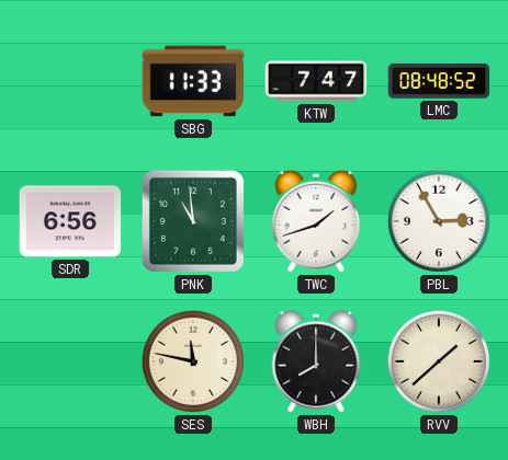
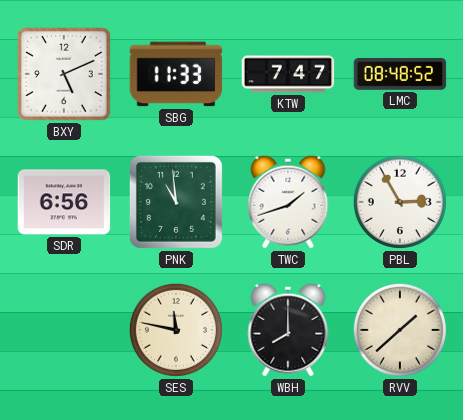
BXY: none -> 5:11 (64, 74)
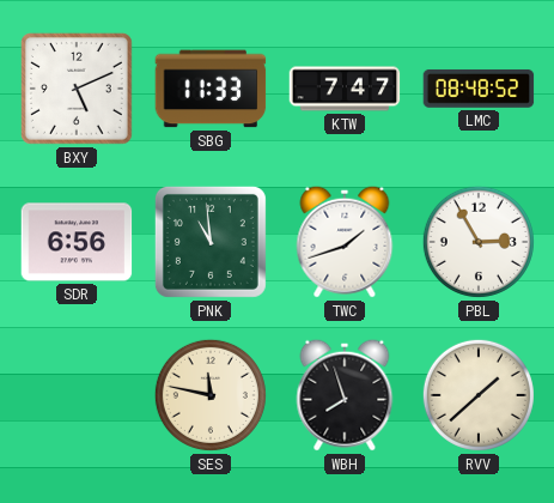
WBH: 8:00 -> 7:57 (345, 395)
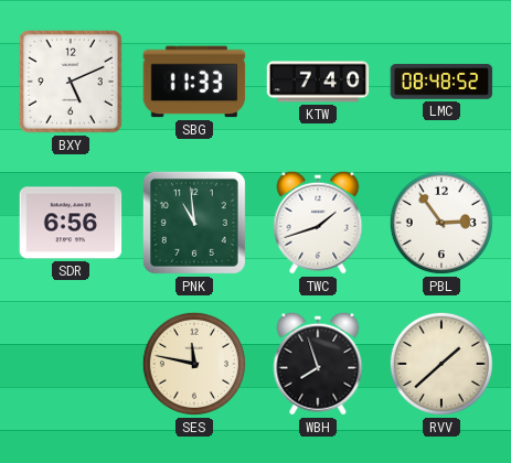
KTW: 7:47 -> 7:40 (318, 82)
PBL: 2:55 -> 2:54 (441, 223)
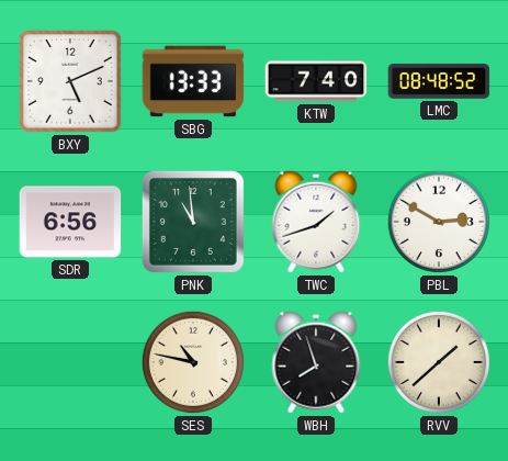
SBG: 11:33 -> 13:33 (193, 81)
PBL: 2:54 -> 2:50 (439, 222)
SES: 11:47 -> 10:47 (193, 362)
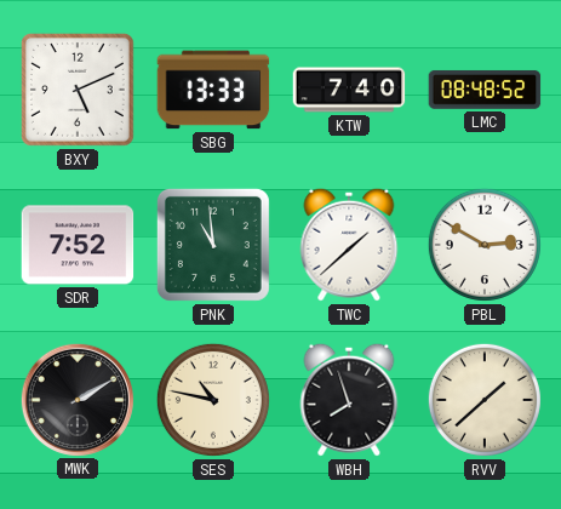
SDR: 6:56 -> 7:52 (78, 245)
TWC: 1:42 -> 1:38 (349, 245)
MWK: none -> 2:10 (76, 399)
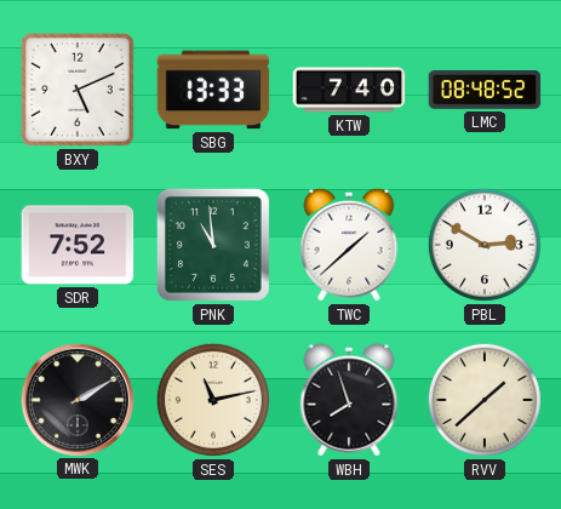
SES: 10:47 -> 11:13 (213, 400)
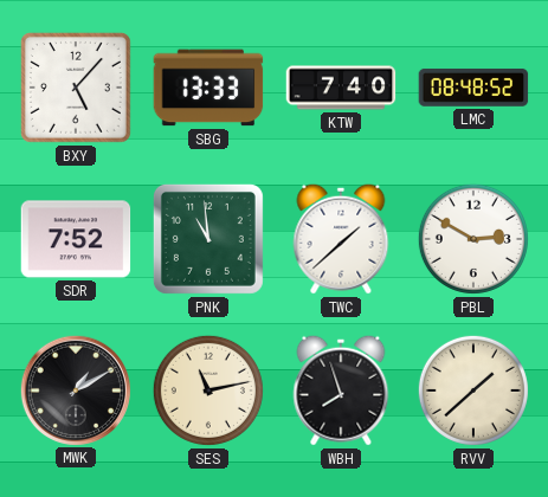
BXY: 5:11 -> 5:07 (76, 88)
MWK: 2:10 -> 1:10 (75, 389)
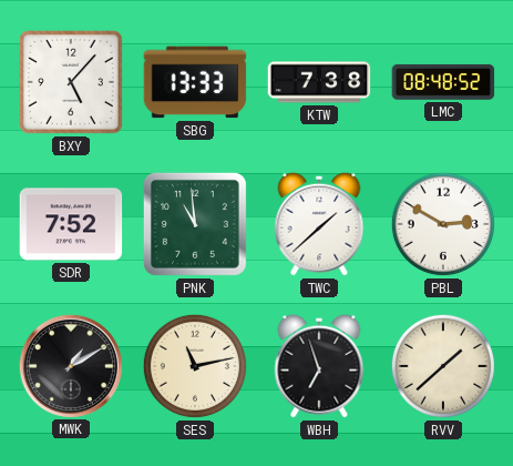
KTW: 7:40 -> 7:38 (319, 82)
WBH: 7:57 -> 6:57 (319, 366)
